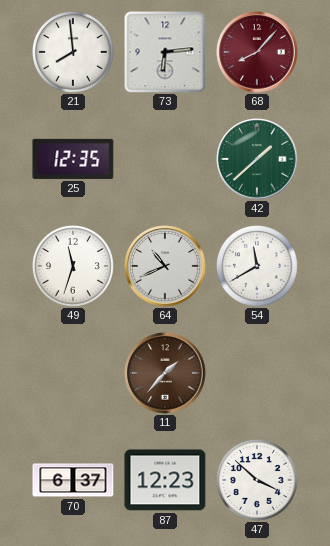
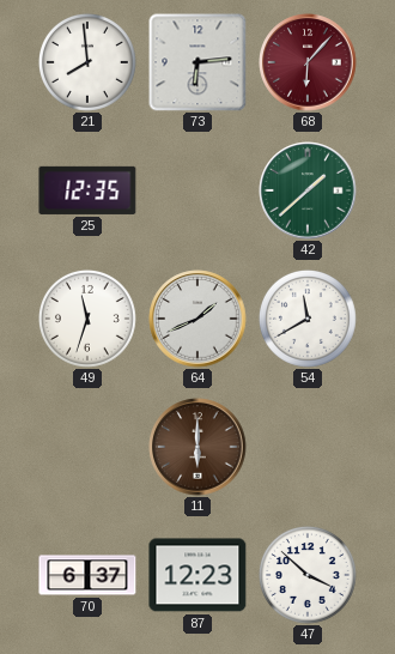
68: 8:07 -> 6:07 (308, 62)
64: 10:41 -> 1:41 (197, 319)
11: 1:37 -> 6:00 (197, 447)
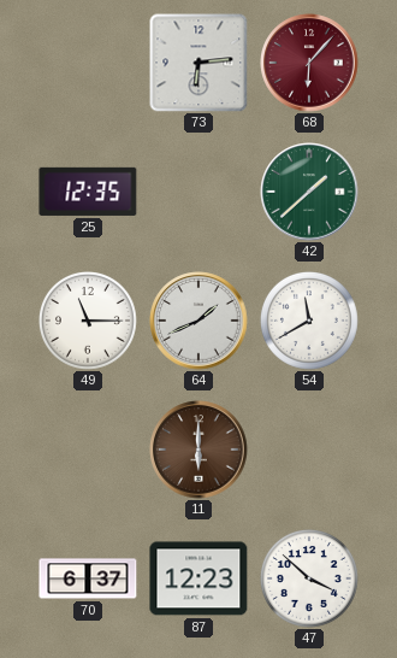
21: 7:59 -> none (87, 62)
49: 11:33 -> 11:15 (88, 321)
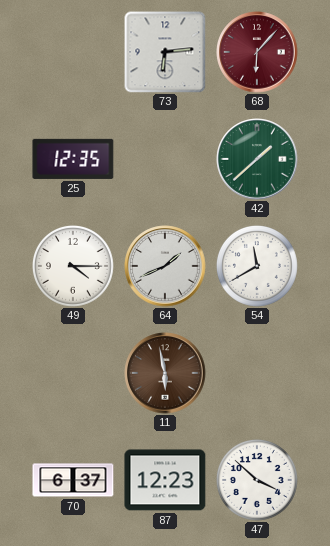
49: 11:15 -> 4:15 (73, 266)
11: 6:00 -> 5:58 (165, 373)
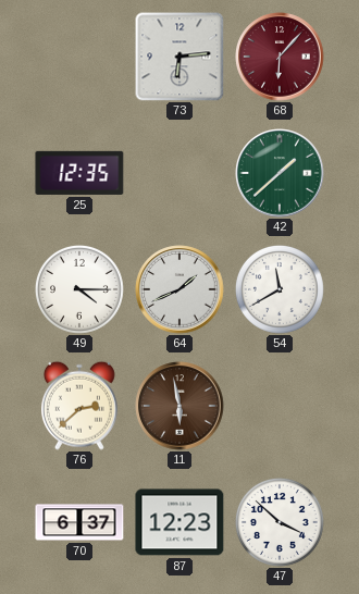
76: none -> 2:38 (79, 406)
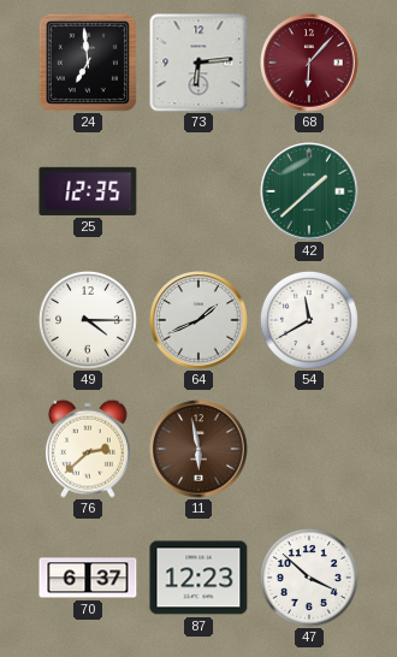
24: none -> 6:59 (88, 63)
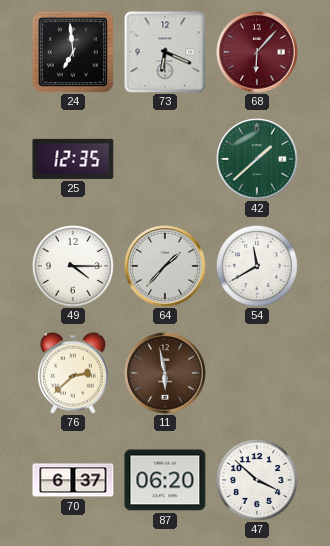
73: 6:14 -> 6:19 (165, 52)
64: 1:41 -> 1:37 (165, 266)
87: 12:23 -> 06:20 (165, 480)
